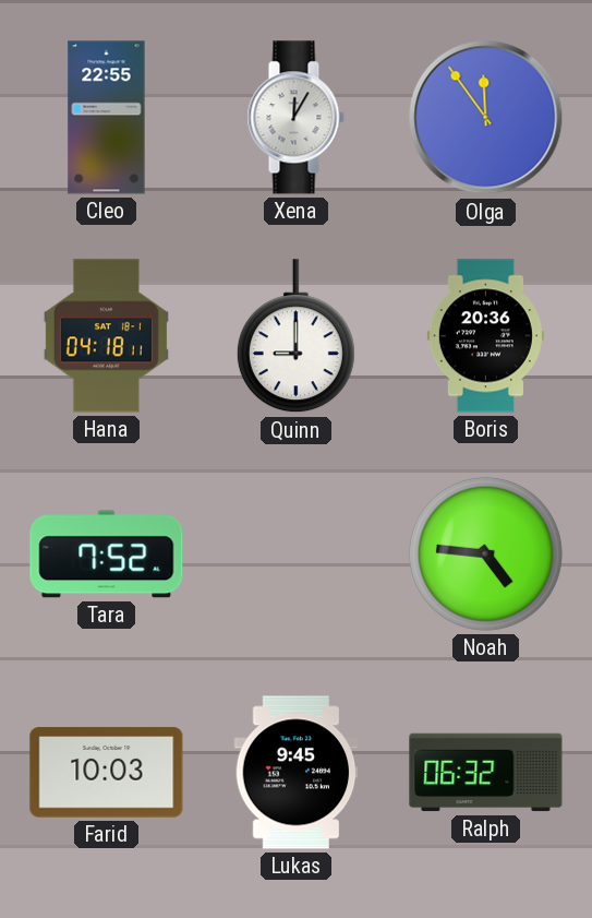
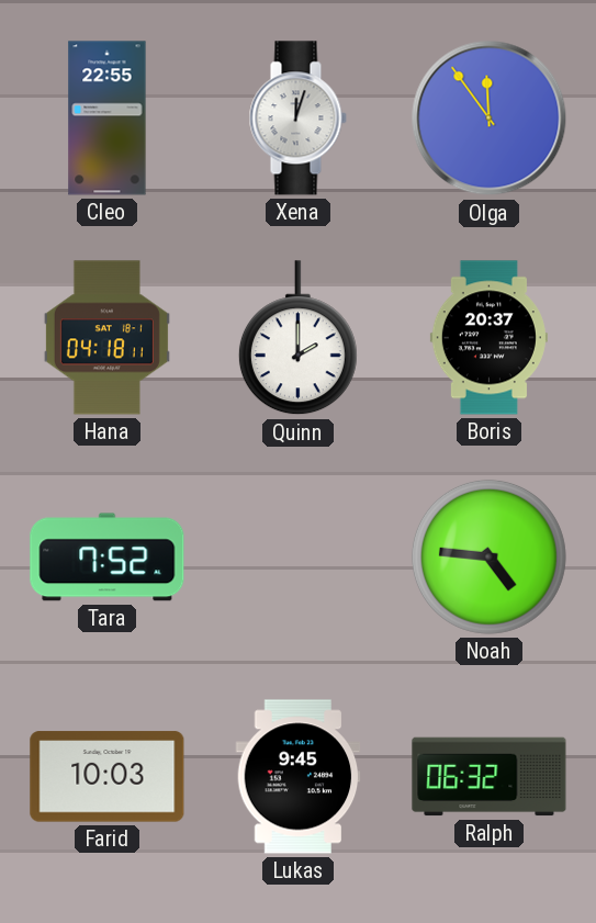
Xena: 12:05 -> 12:03 (297, 119)
Quinn: 9:00 -> 2:00 (297, 338)
Boris: 20:36 -> 20:37 (488, 338)
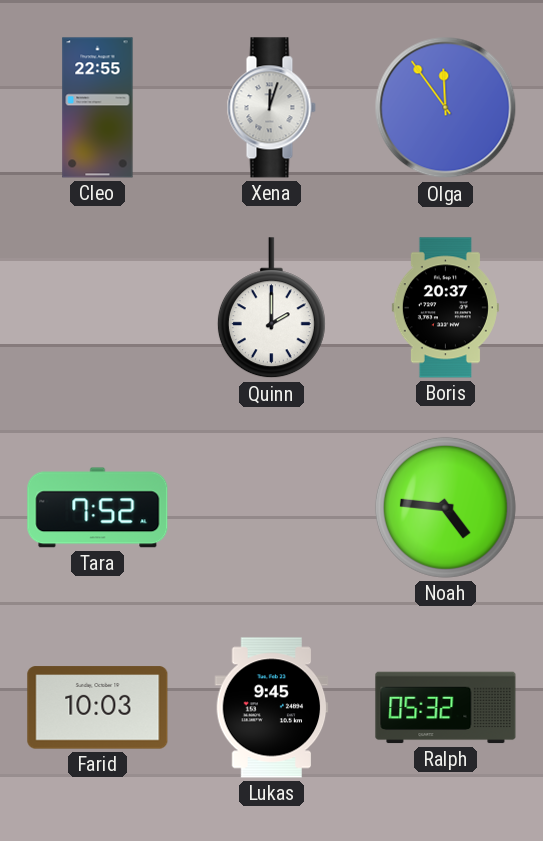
Hana: 04:18 -> none (106, 338)
Ralph: 06:32 -> 05:32 (446, 708)
